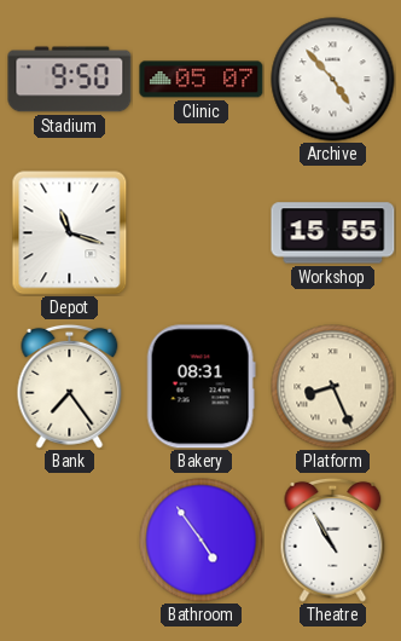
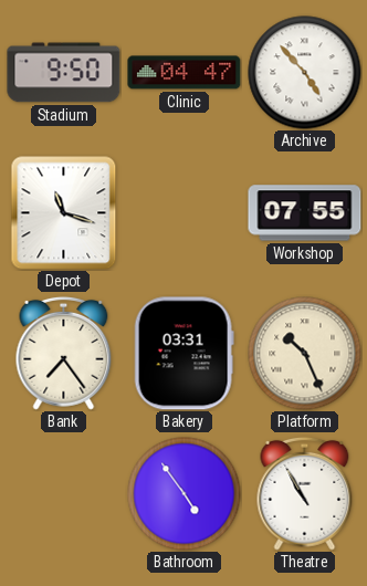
Clinic: 05:07 -> 04:47 (185, 73)
Workshop: 15:55 -> 07:55 (305, 213)
Bakery: 08:31 -> 03:31 (183, 354)
Platform: 8:26 -> 10:26 (305, 354)
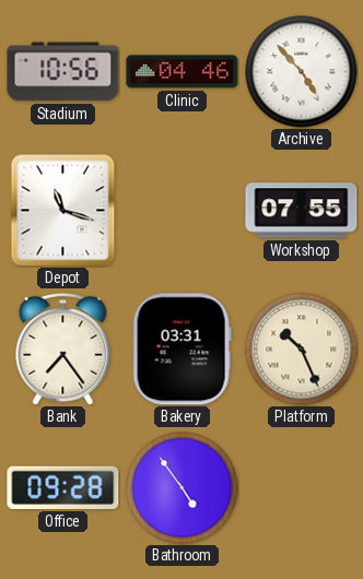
Stadium: 9:50 -> 10:56 (63, 72)
Clinic: 04:47 -> 04:46 (183, 72)
Office: none -> 09:28 (63, 487)
Theatre: 10:55 -> none (305, 493)
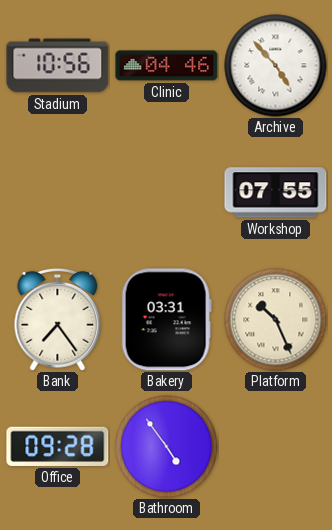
Depot: 11:18 -> none (63, 211)
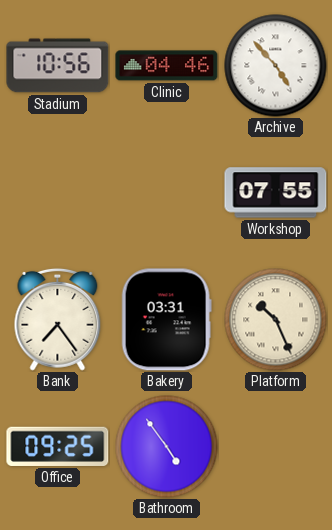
Office: 09:28 -> 09:25 (58, 446)
